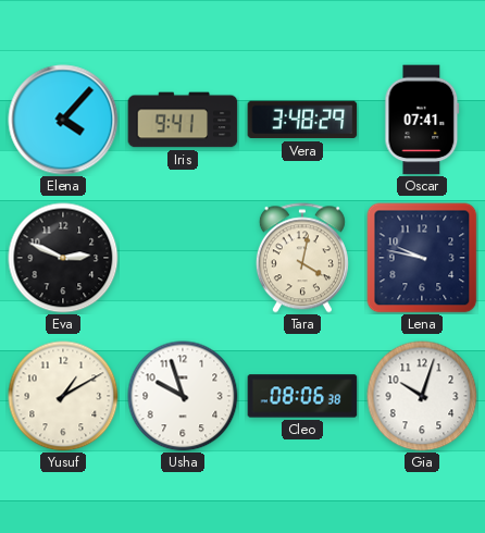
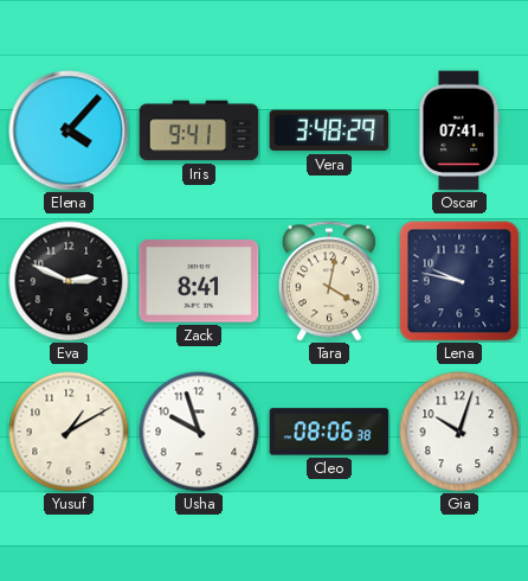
Zack: none -> 8:41 (199, 281)
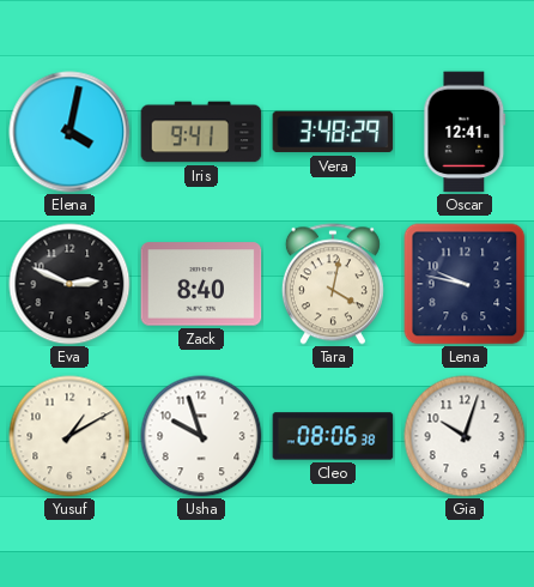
Elena: 4:07 -> 4:02 (69, 132)
Oscar: 07:41 -> 12:41 (465, 132)
Zack: 8:41 -> 8:40 (201, 284)
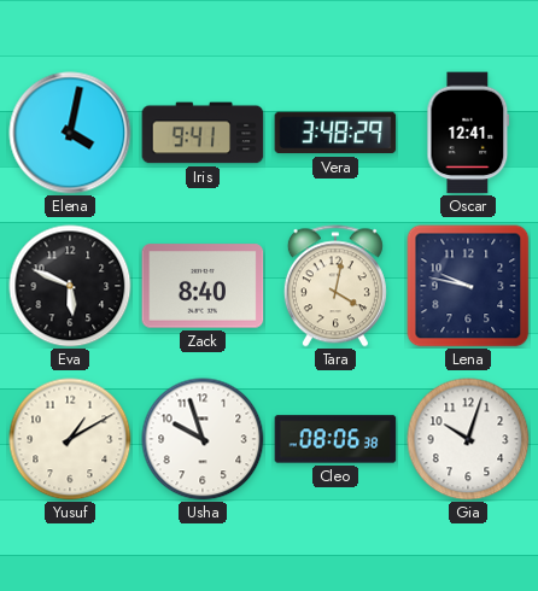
Eva: 2:49 -> 5:49 (70, 286)
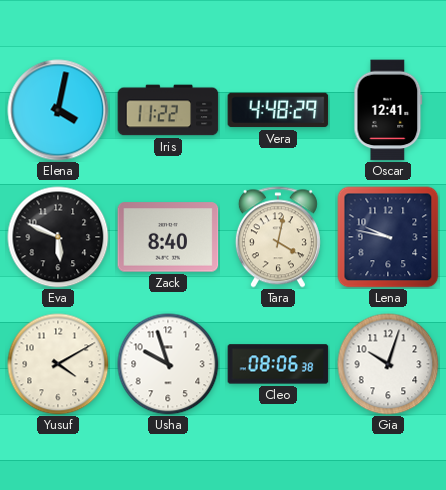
Iris: 9:41 -> 11:22 (168, 110)
Vera: 3:48 -> 4:48 (278, 110)
Yusuf: 1:10 -> 4:10 (58, 364)
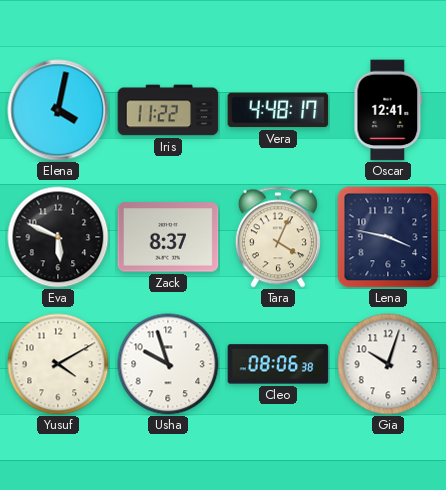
Vera: 4:48:29 -> 4:48:17 (278, 110)
Zack: 8:40 -> 8:37 (168, 237)
Tara: 4:02 -> 4:04 (278, 237)
Lena: 9:47 -> 3:47 (388, 237)
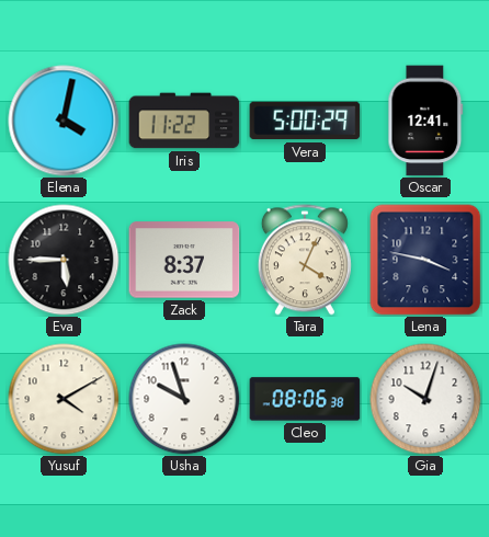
Vera: 4:48 -> 5:00 (305, 121)
Eva: 5:49 -> 5:45 (64, 260)
